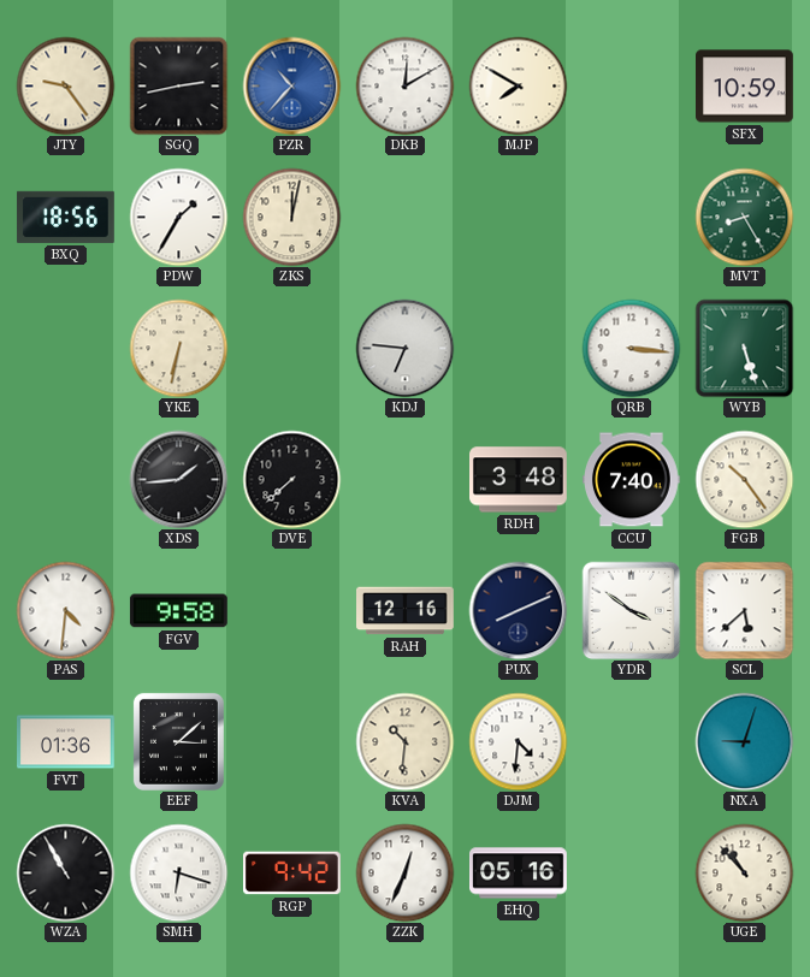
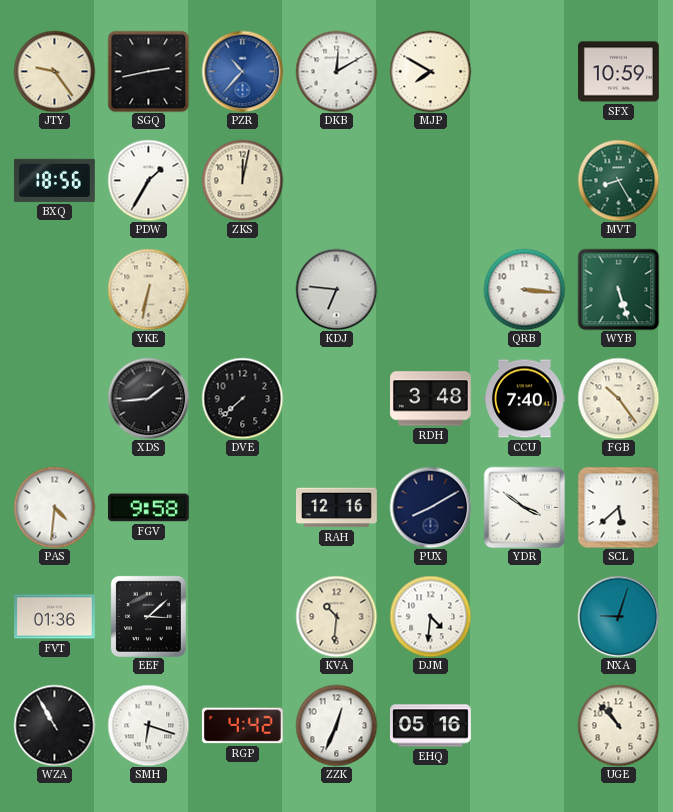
PUX: 8:11 -> 8:10 (430, 507)
RGP: 9:42 -> 4:42 (242, 726)
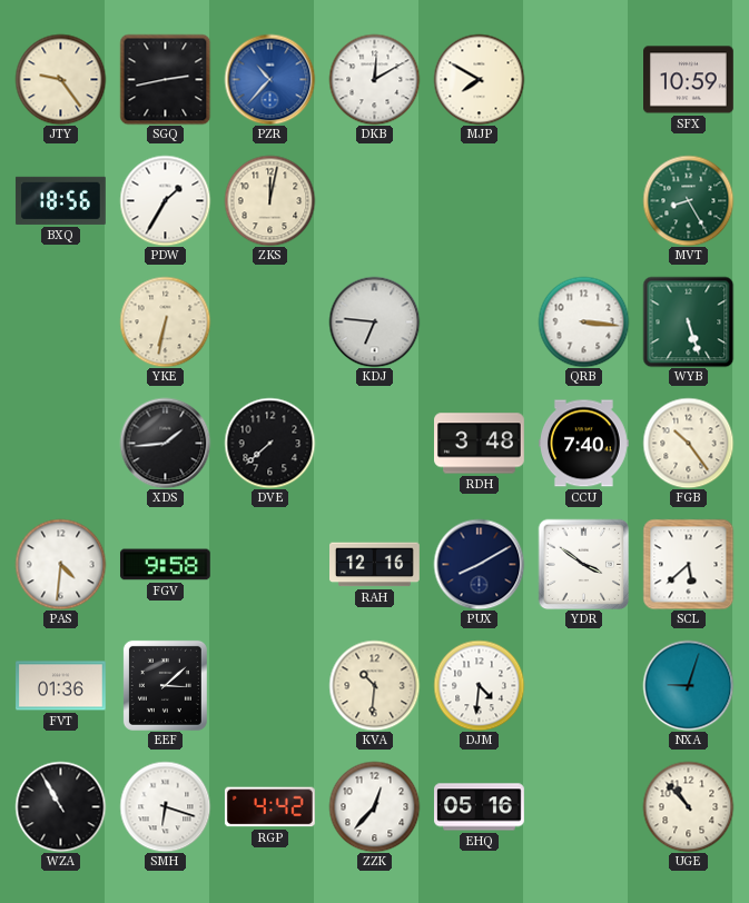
ZZK: 12:34 -> 12:37 (374, 806)
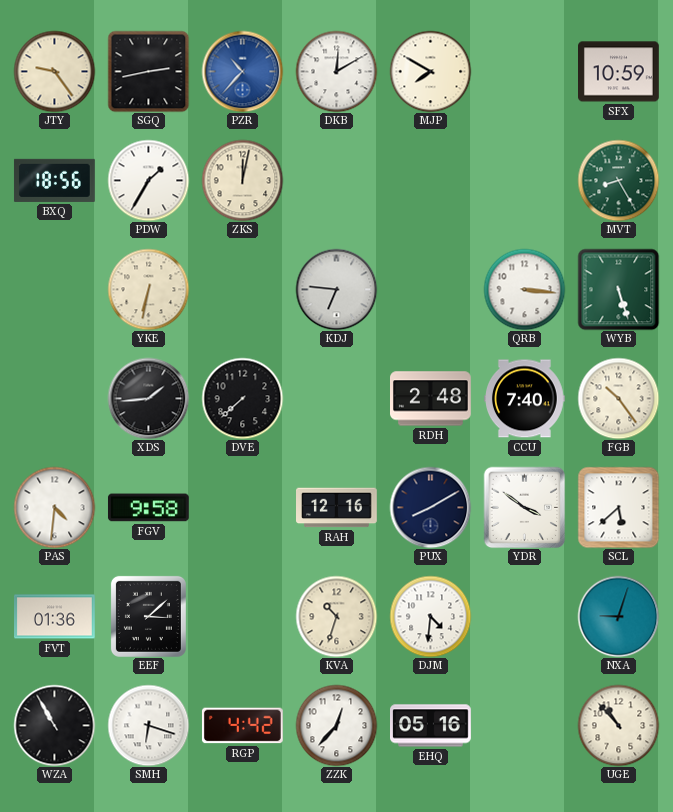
RDH: 3:48 -> 2:48 (431, 399)
KVA: 10:31 -> 10:33 (336, 616)
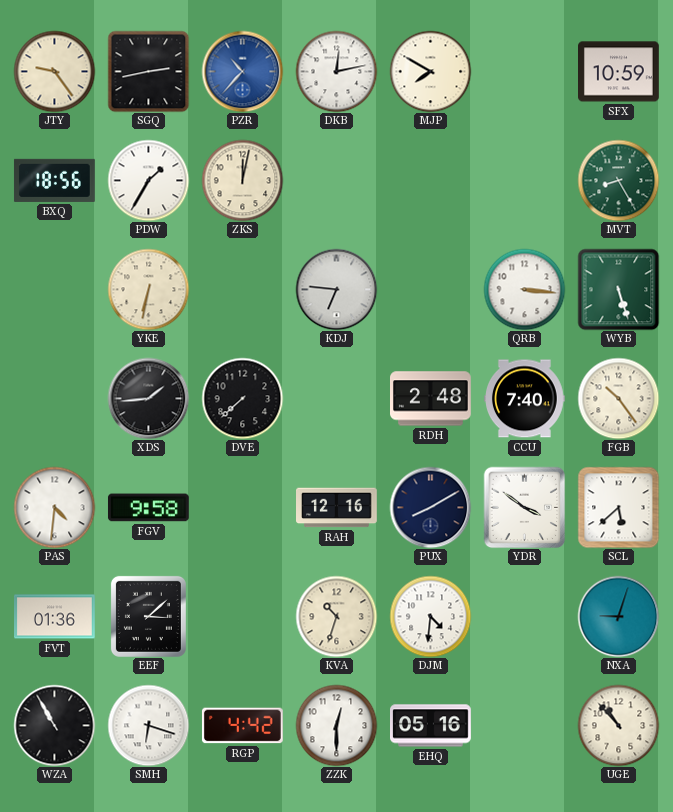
DKB: 12:10 -> 12:13 (336, 71)
ZZK: 12:37 -> 12:30 (336, 725)
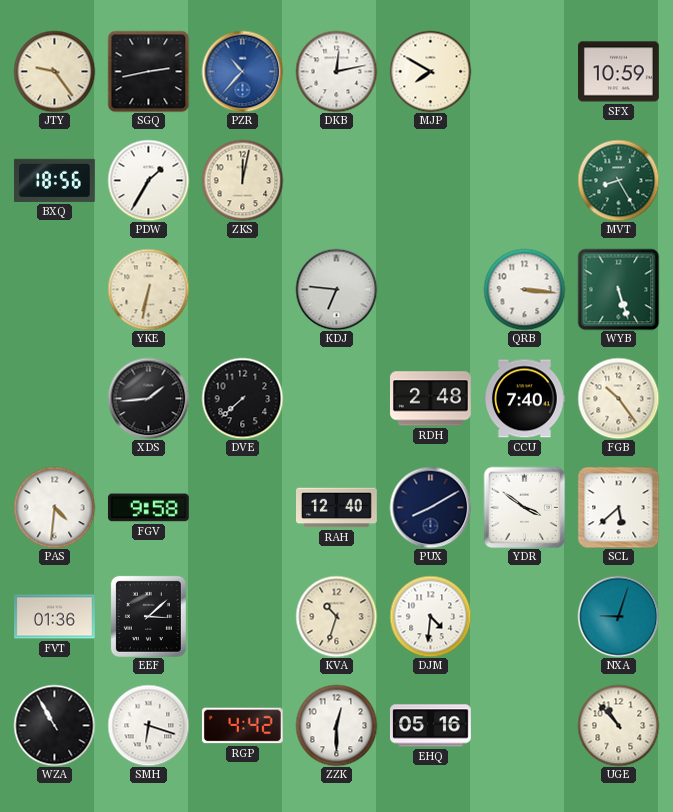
RAH: 12:16 -> 12:40 (337, 508)
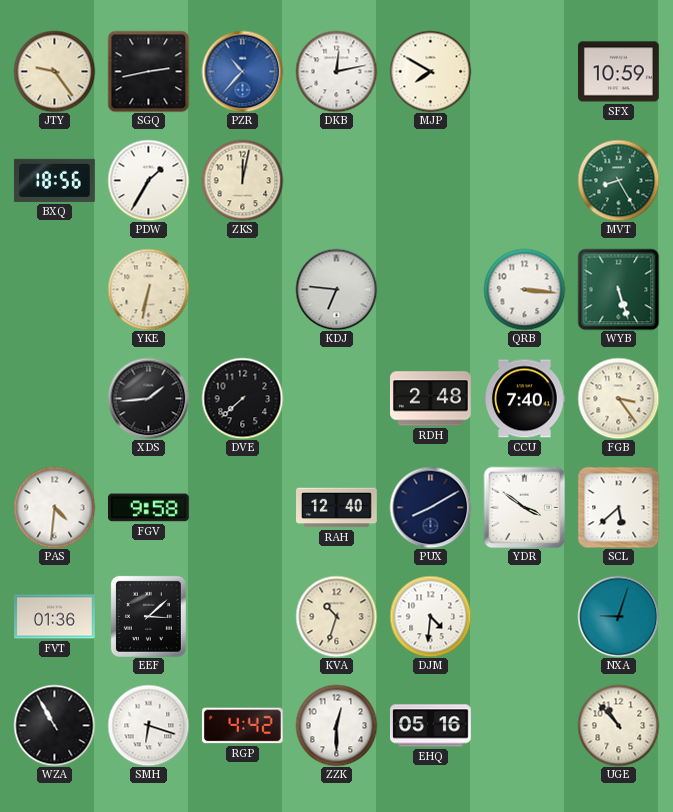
FGB: 10:24 -> 3:24 (618, 398)
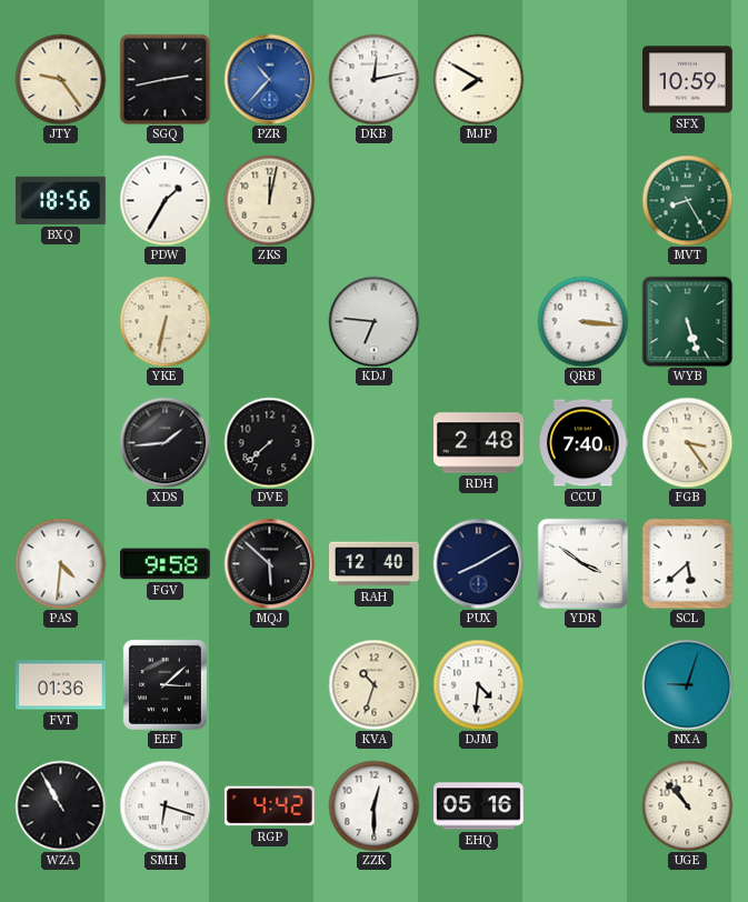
MQJ: none -> 5:52 (269, 563)
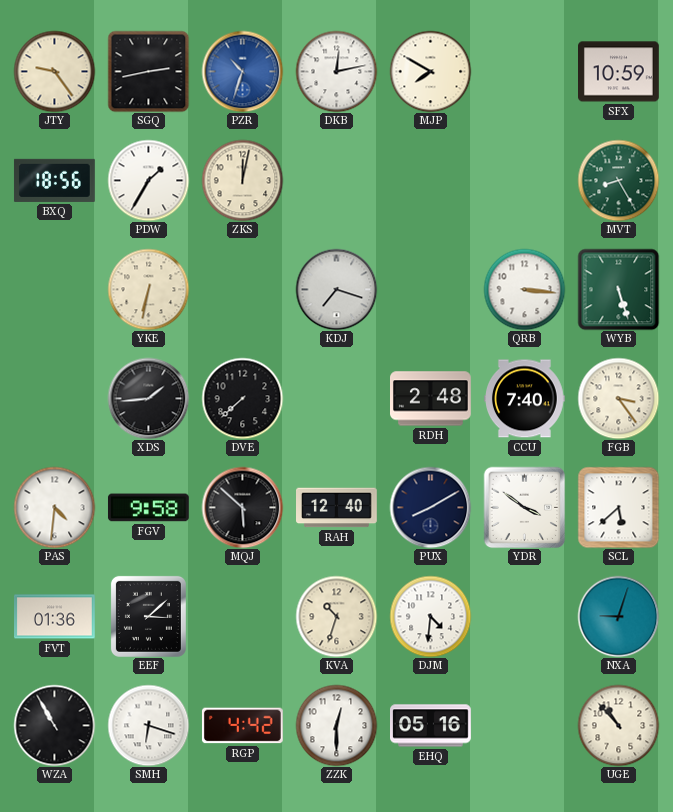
PZR: 10:37 -> 10:33 (242, 71)
KDJ: 6:46 -> 7:18 (336, 289)
